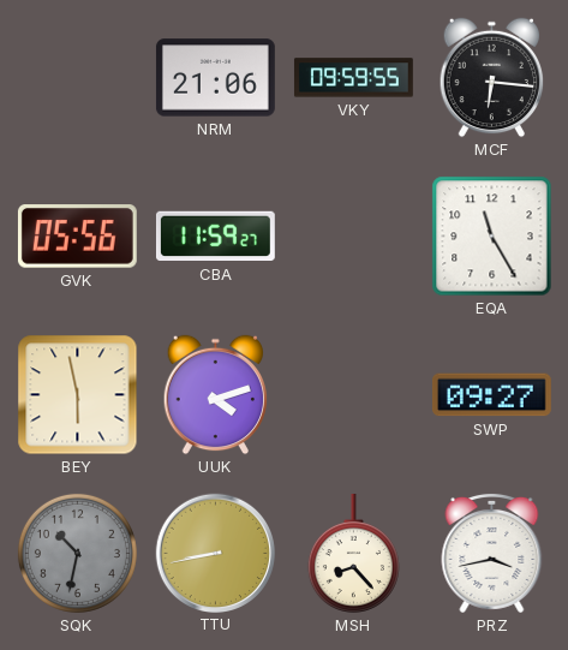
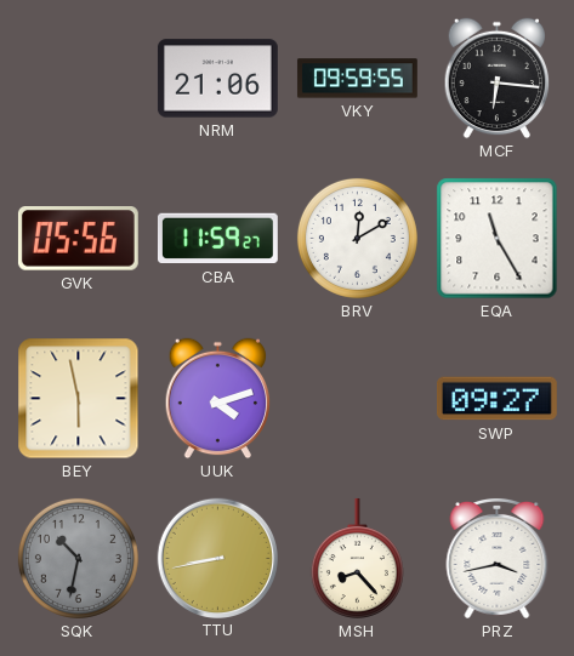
BRV: none -> 12:10 (357, 238)
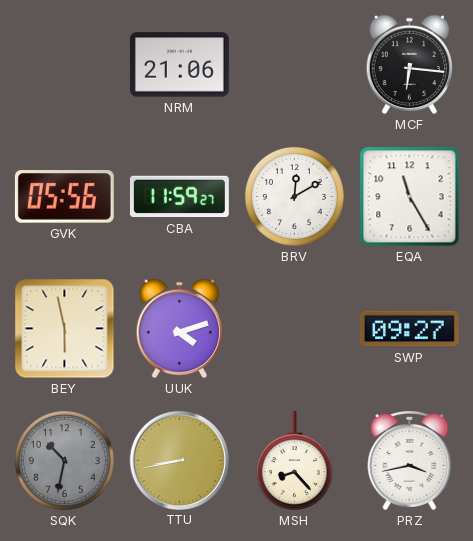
VKY: 09:59 -> none (357, 79)
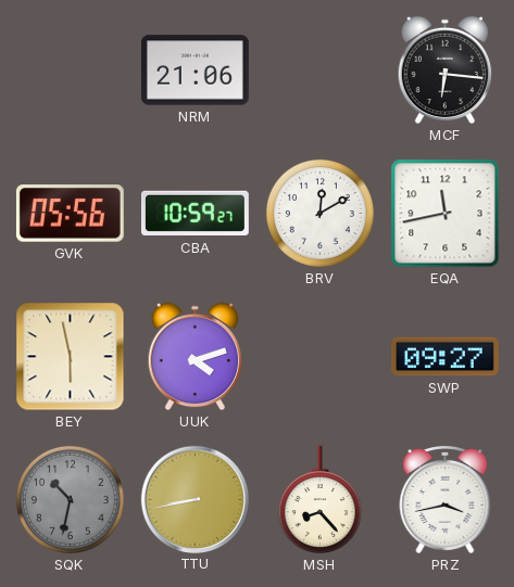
CBA: 11:59 -> 10:59 (195, 214)
EQA: 11:25 -> 11:43 (446, 214)
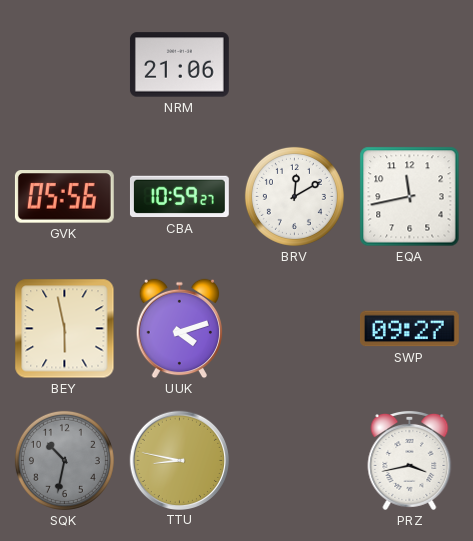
MCF: 6:16 -> none (446, 71)
TTU: 8:43 -> 8:47 (179, 460)
MSH: 8:23 -> none (319, 499)
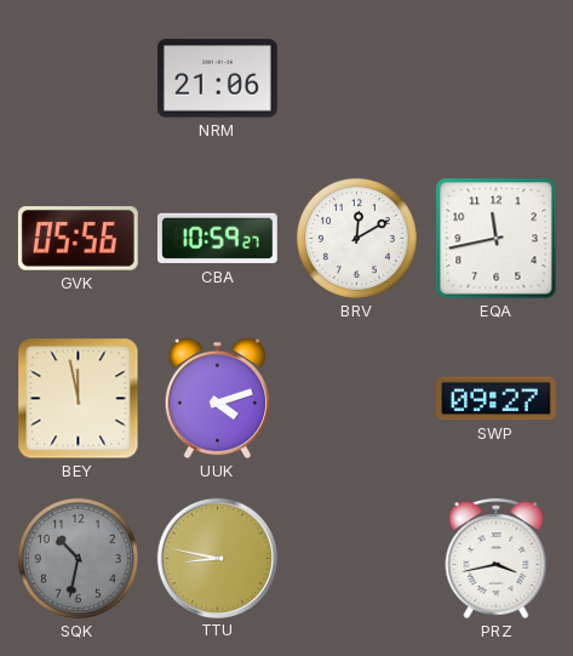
BEY: 5:58 -> 11:58 (79, 399)
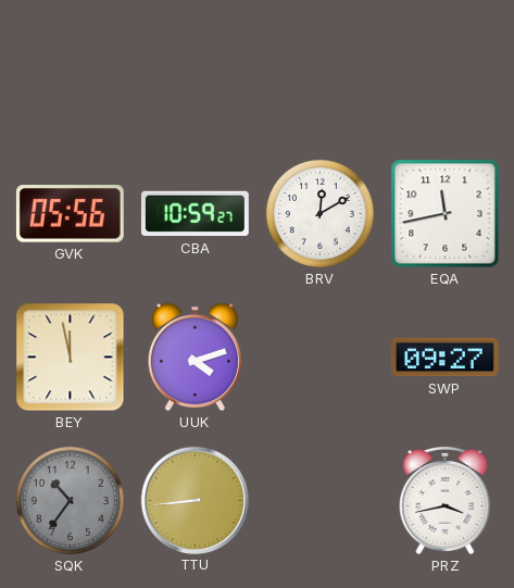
NRM: 21:06 -> none (217, 79)
SQK: 10:32 -> 10:36 (70, 500)
TTU: 8:47 -> 8:44 (195, 500)
